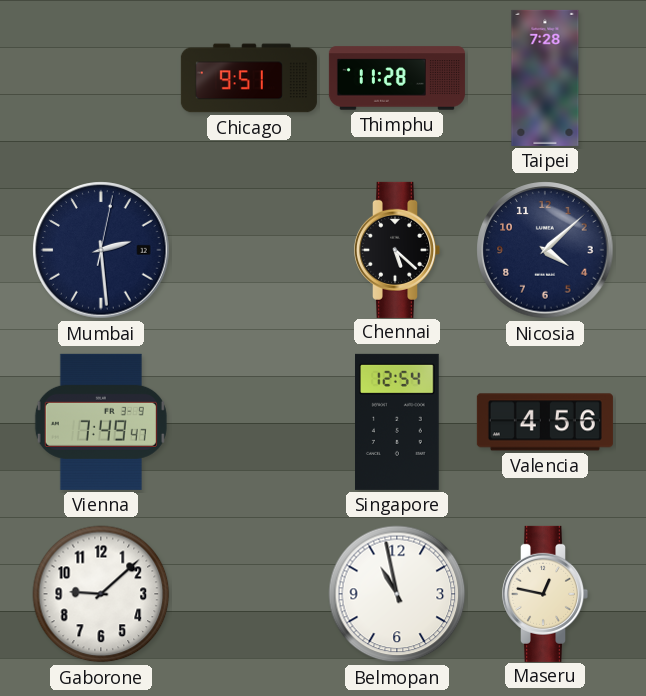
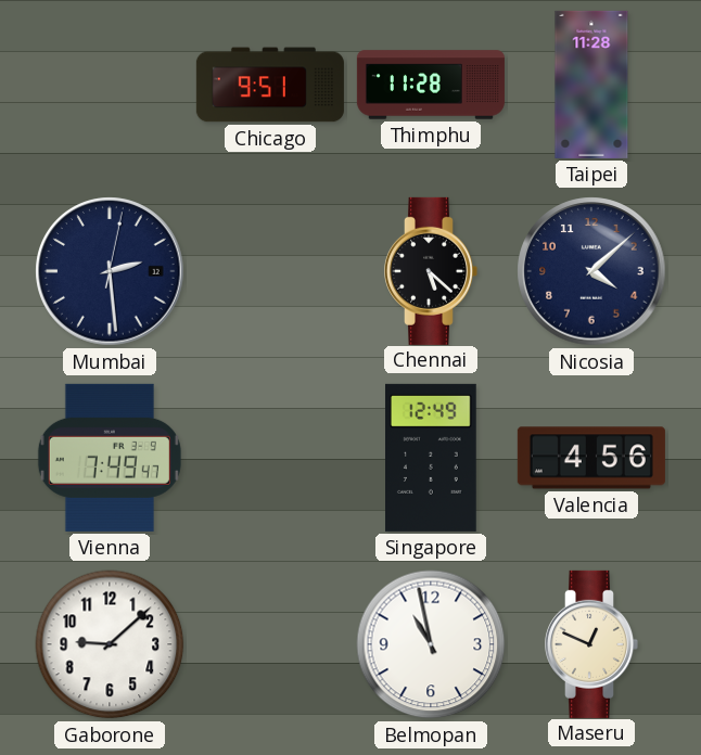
Taipei: 7:28 -> 11:28 (591, 85)
Singapore: 12:54 -> 12:49 (432, 458)
Maseru: 12:47 -> 12:49 (592, 644)
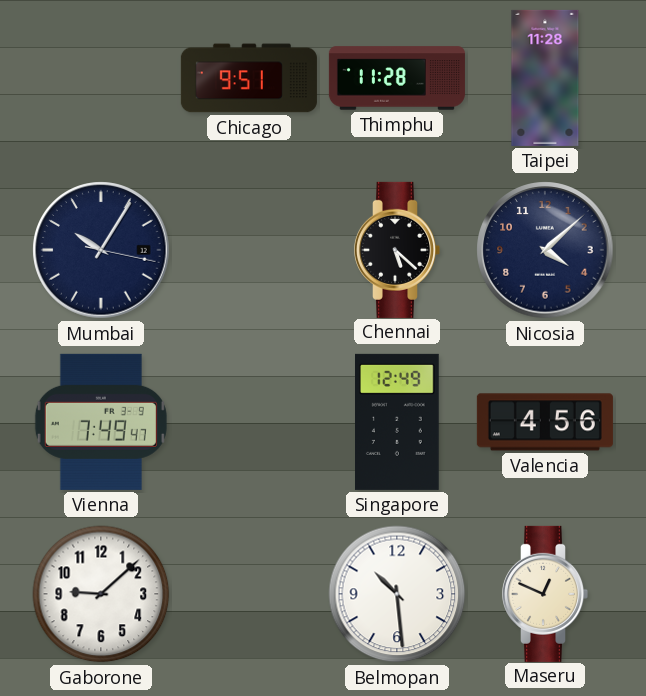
Mumbai: 2:29 -> 10:05 (101, 250)
Belmopan: 10:58 -> 10:29 (397, 594)
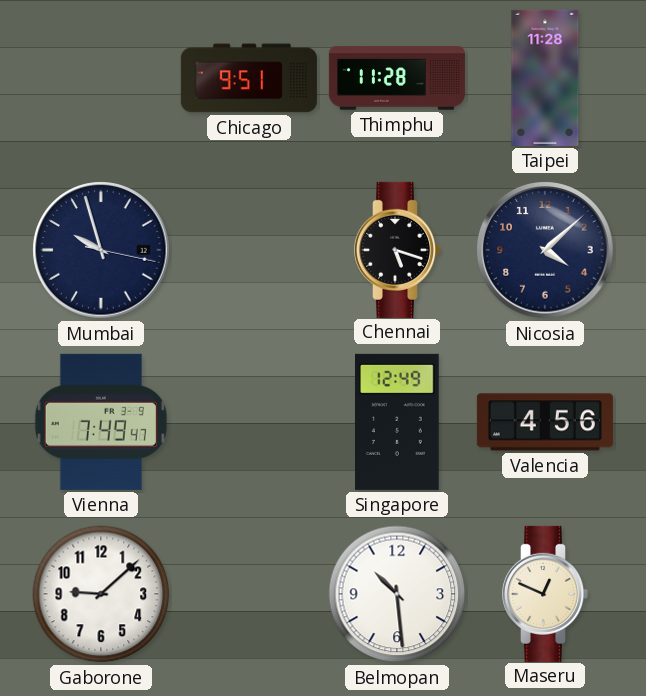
Mumbai: 10:05 -> 9:57 (101, 250)
Chennai: 5:22 -> 5:18 (398, 250)
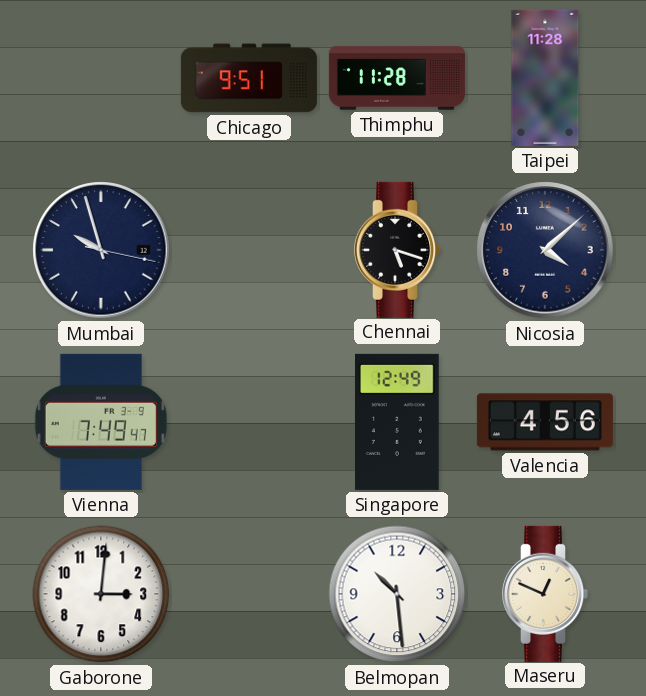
Gaborone: 9:08 -> 3:01 (101, 594)
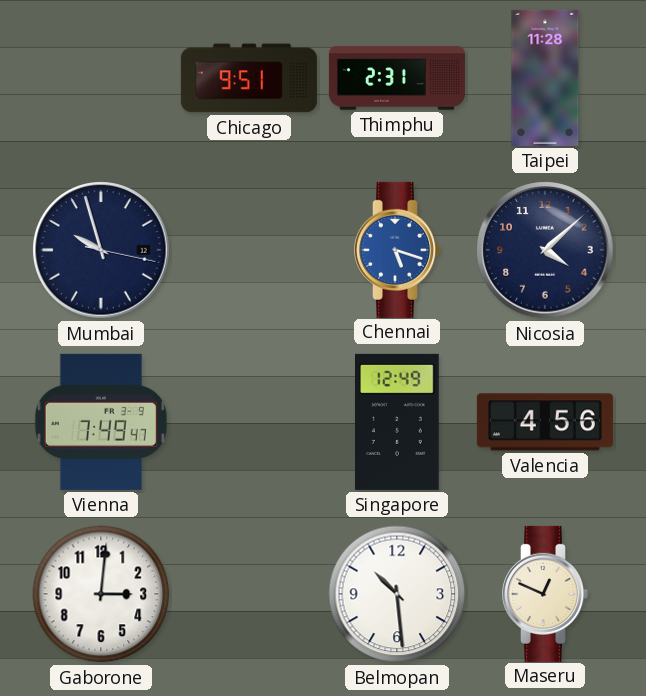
Thimphu: 11:28 -> 2:31 (397, 78)
Chennai dial: black -> blue (398, 250)
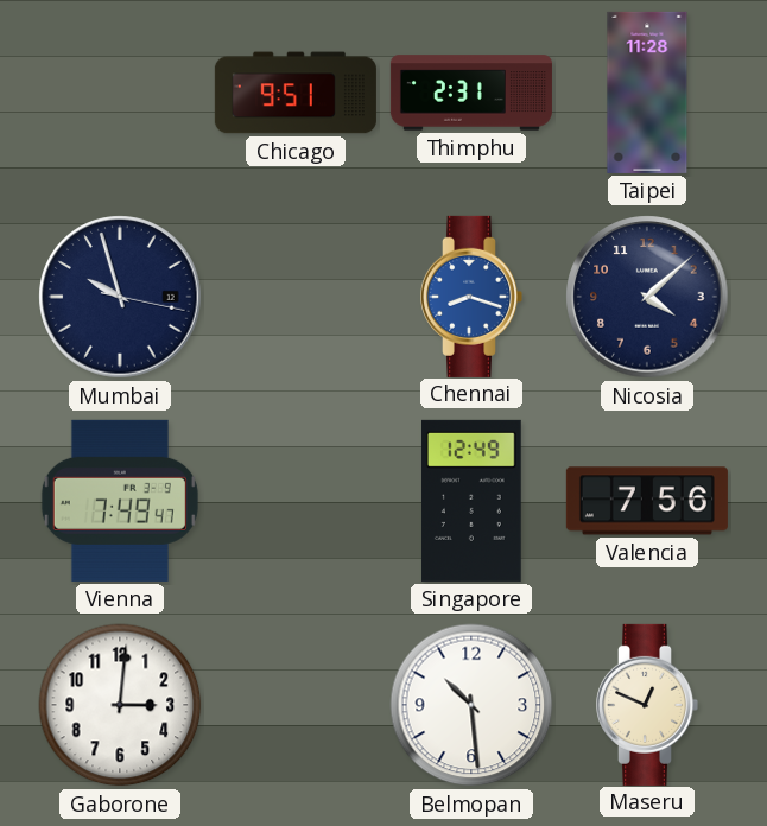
Chennai: 5:18 -> 8:18 (473, 297)
Valencia: 4:56 -> 7:56 (647, 501)
